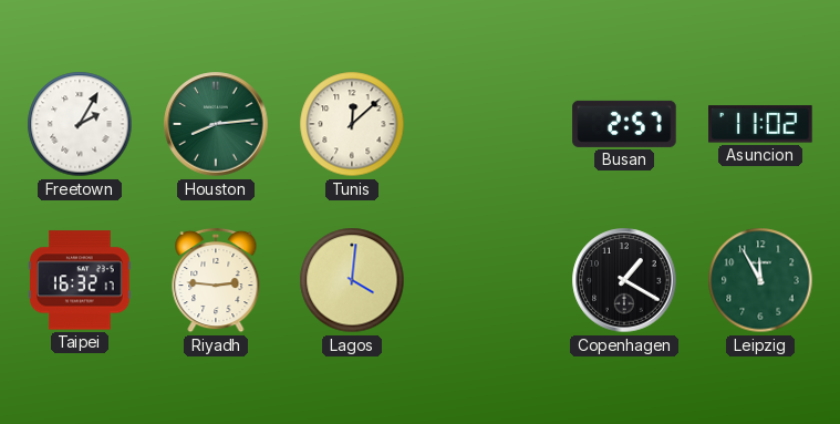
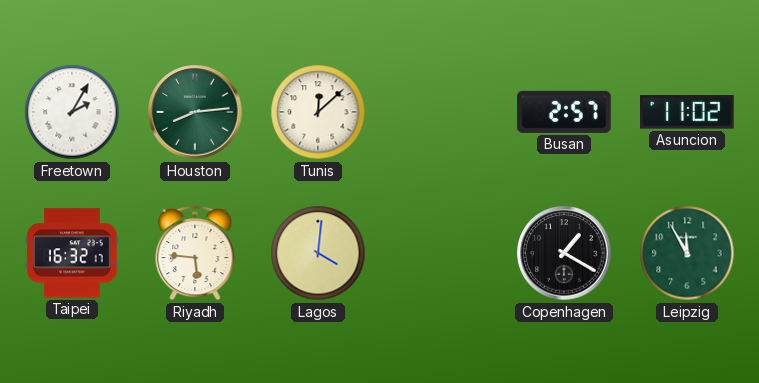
Riyadh: 2:46 -> 5:46 (195, 253)
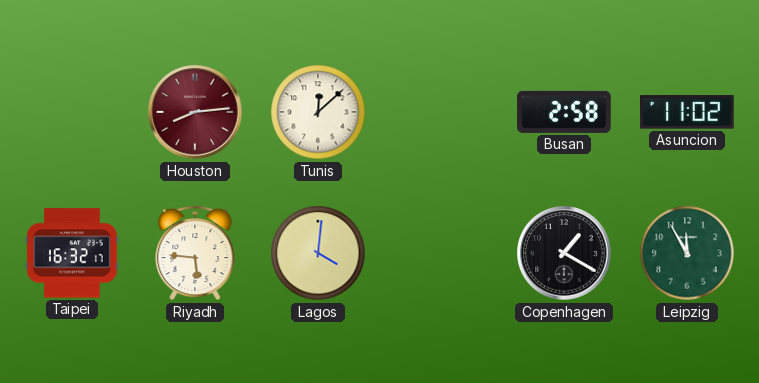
Freetown: 2:05 -> none (72, 112)
Houston dial: green -> burgundy (195, 112)
Busan: 2:57 -> 2:58 (564, 112)
